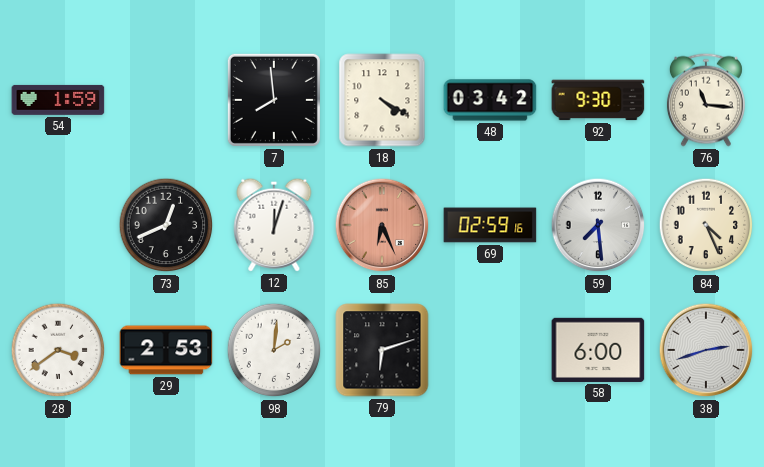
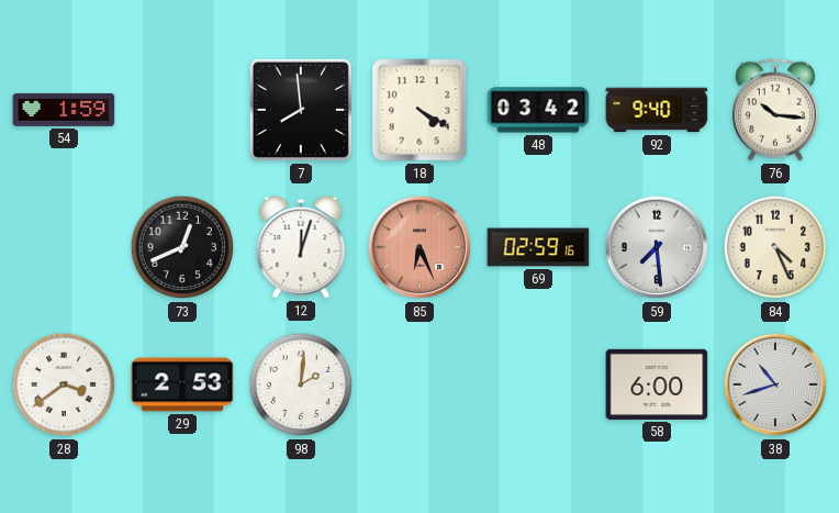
92: 9:30 -> 9:40 (657, 110)
76: 11:16 -> 10:16 (775, 110)
79: 6:12 -> none (382, 350)
38: 2:42 -> 10:42 (775, 384)
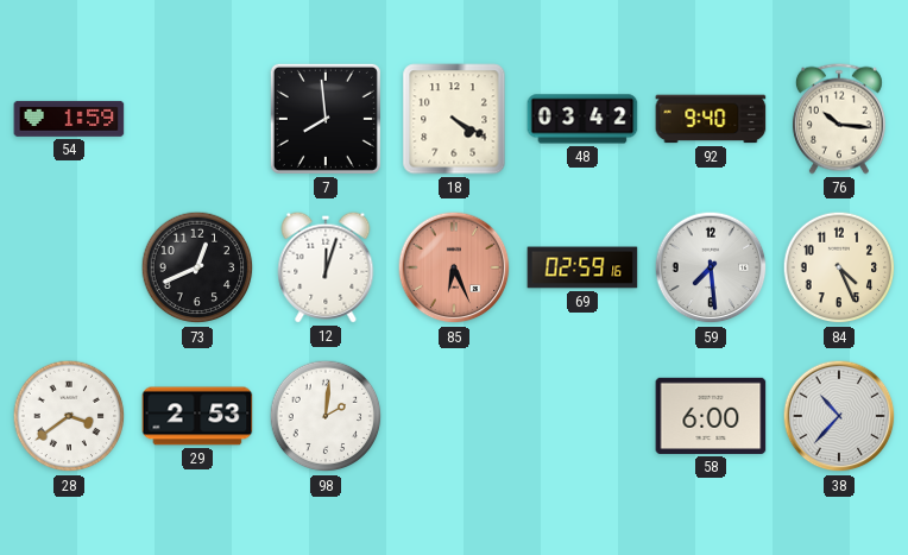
38: 10:42 -> 10:37 (839, 416)
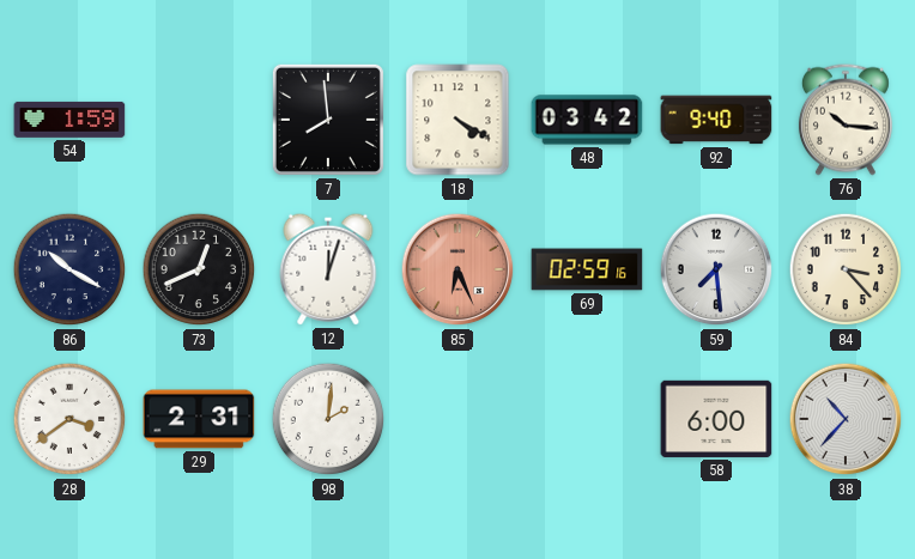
86: none -> 10:20 (69, 269)
84: 4:26 -> 3:23 (846, 269)
29: 2:53 -> 2:31 (199, 419)
